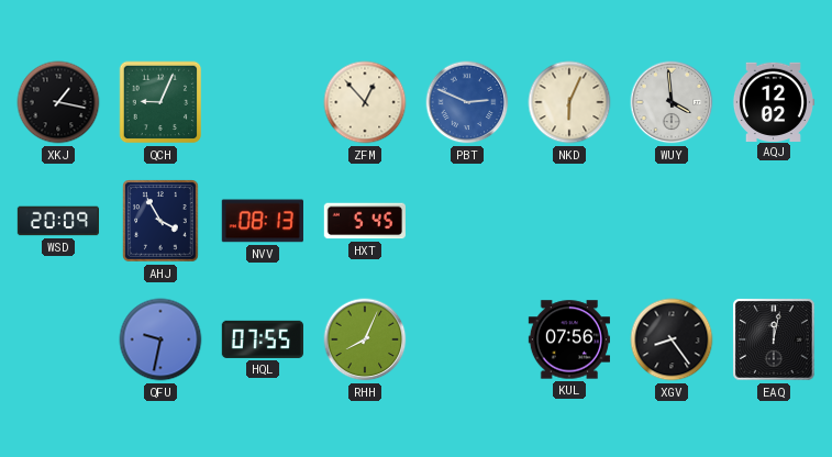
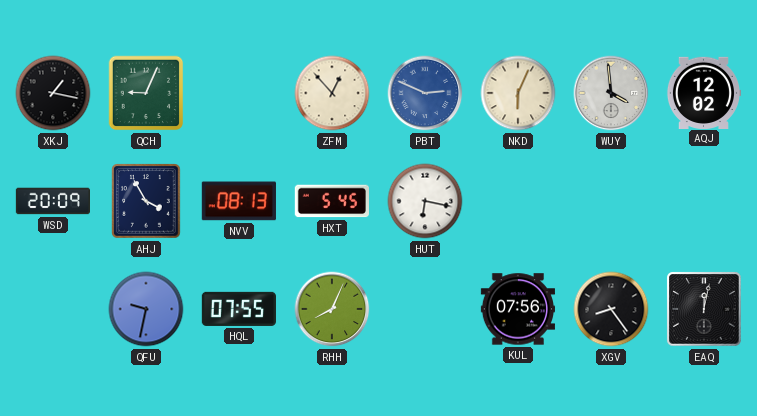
HUT: none -> 6:17 (425, 201)
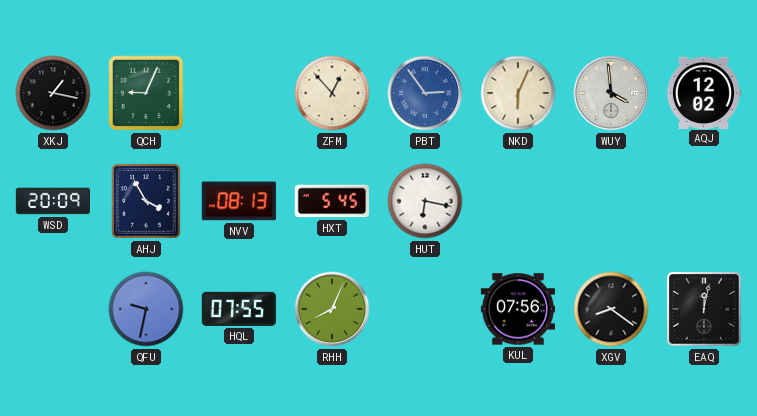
PBT: 2:49 -> 2:54 (425, 93)
XGV: 8:24 -> 8:21 (611, 309)
